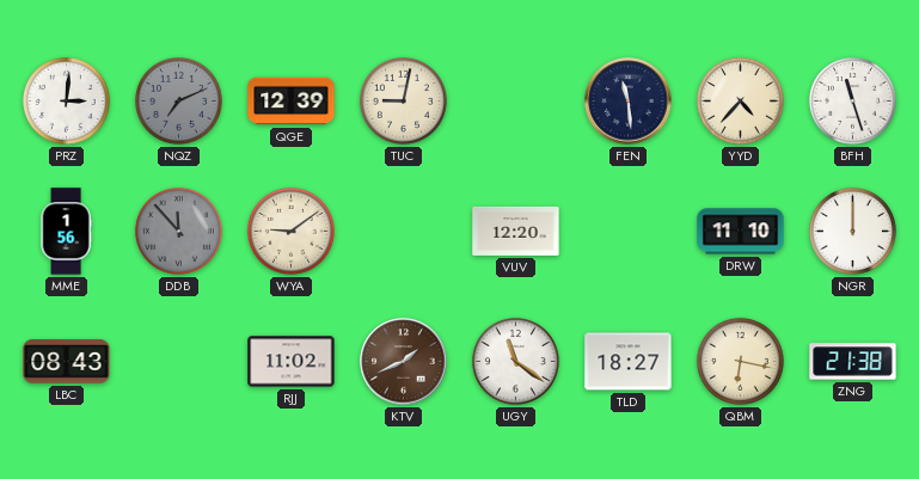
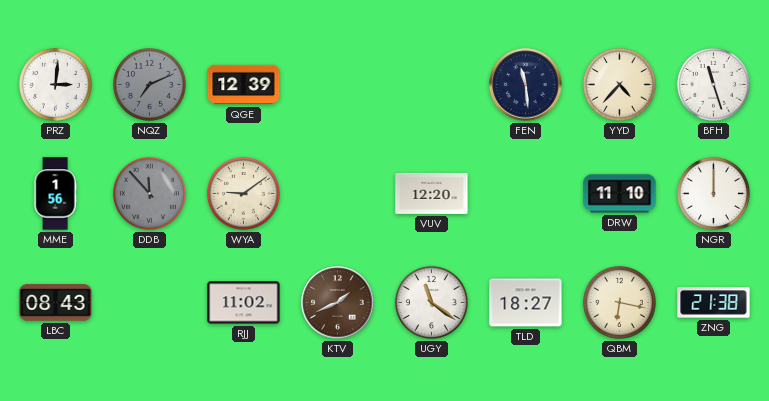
TUC: 9:02 -> none (403, 100)
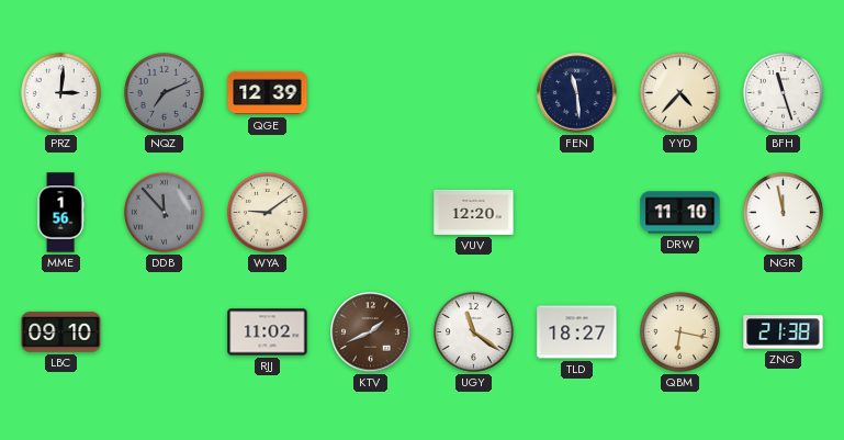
NGR: 12:00 -> 11:58 (783, 212)
LBC: 08:43 -> 09:10 (61, 332)
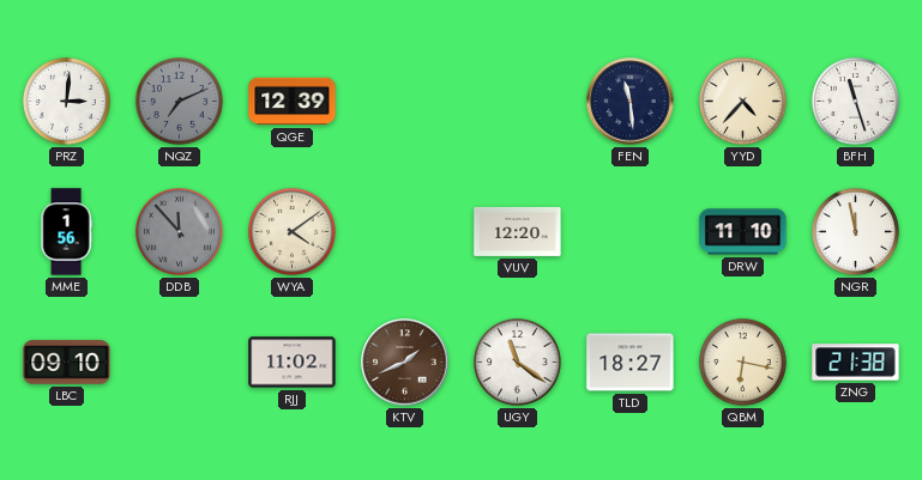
WYA: 9:09 -> 4:09 (291, 231)
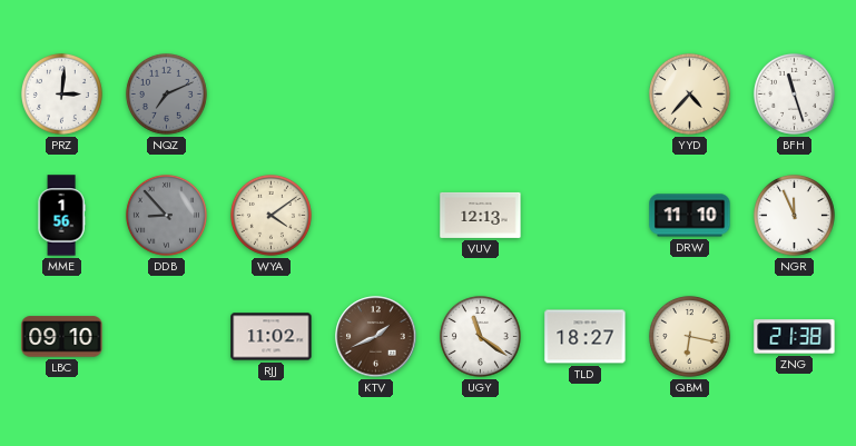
QGE: 12:39 -> none (293, 102)
FEN: 11:29 -> none (631, 102)
DDB: 11:53 -> 8:53 (166, 215)
VUV: 12:20 -> 12:13 (481, 215)
NGR: 11:58 -> 11:56 (794, 215)
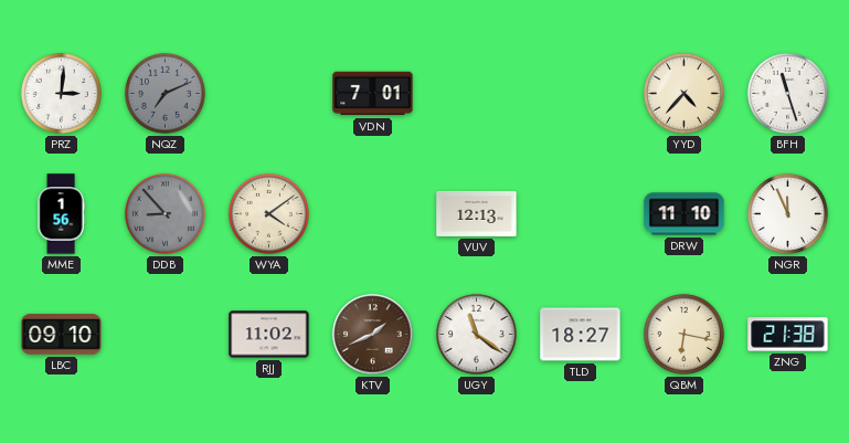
VDN: none -> 7:01 (373, 94)
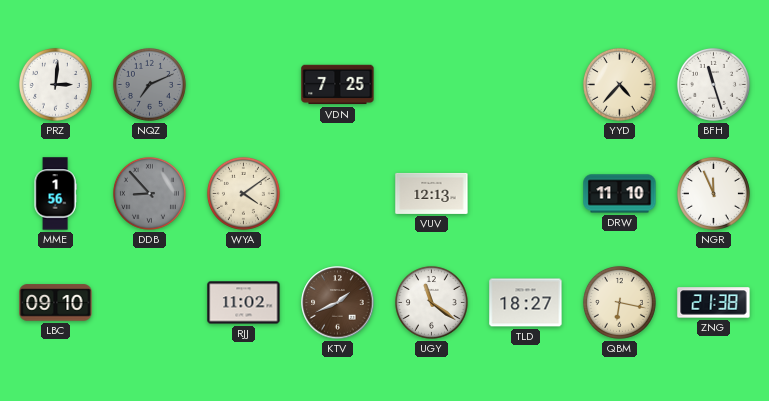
VDN: 7:01 -> 7:25 (338, 85)
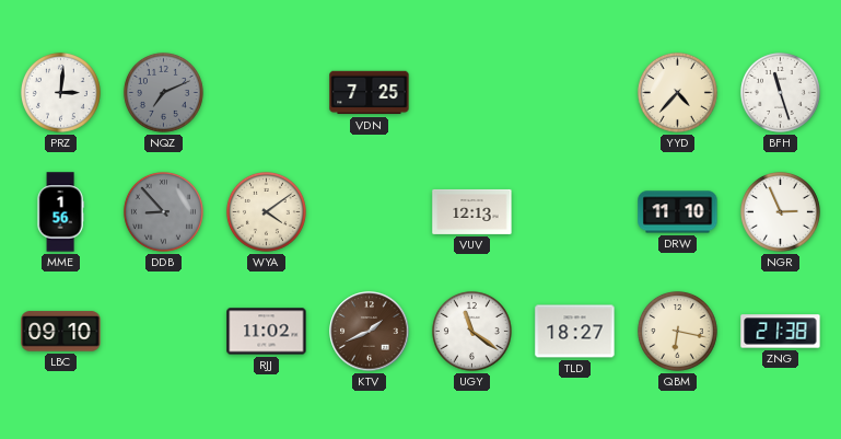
NGR: 11:56 -> 2:56 (780, 211)
